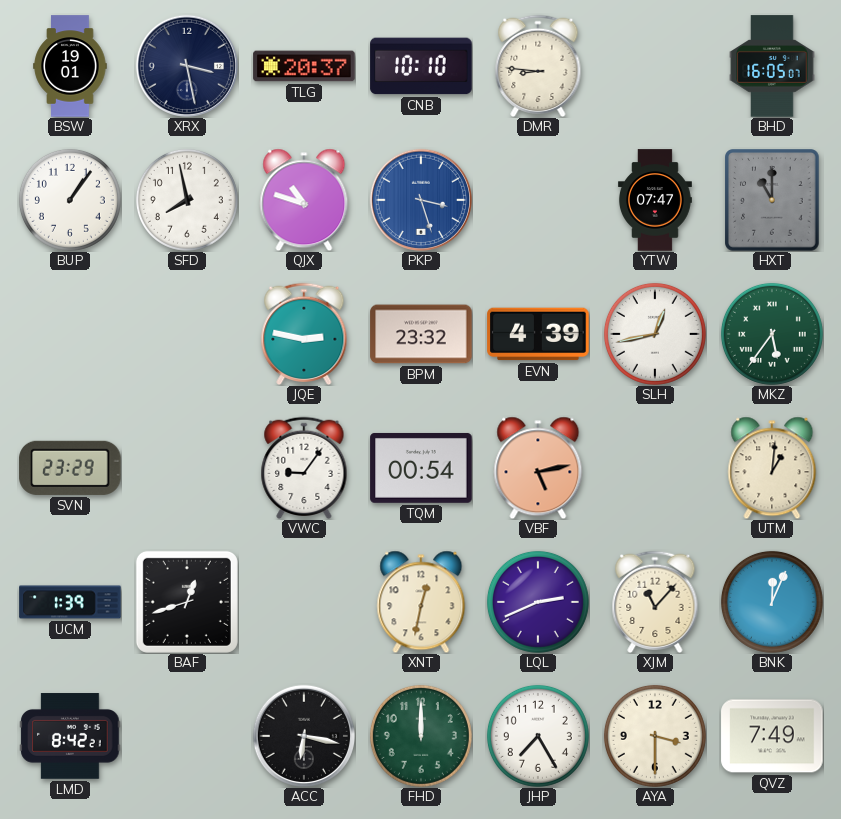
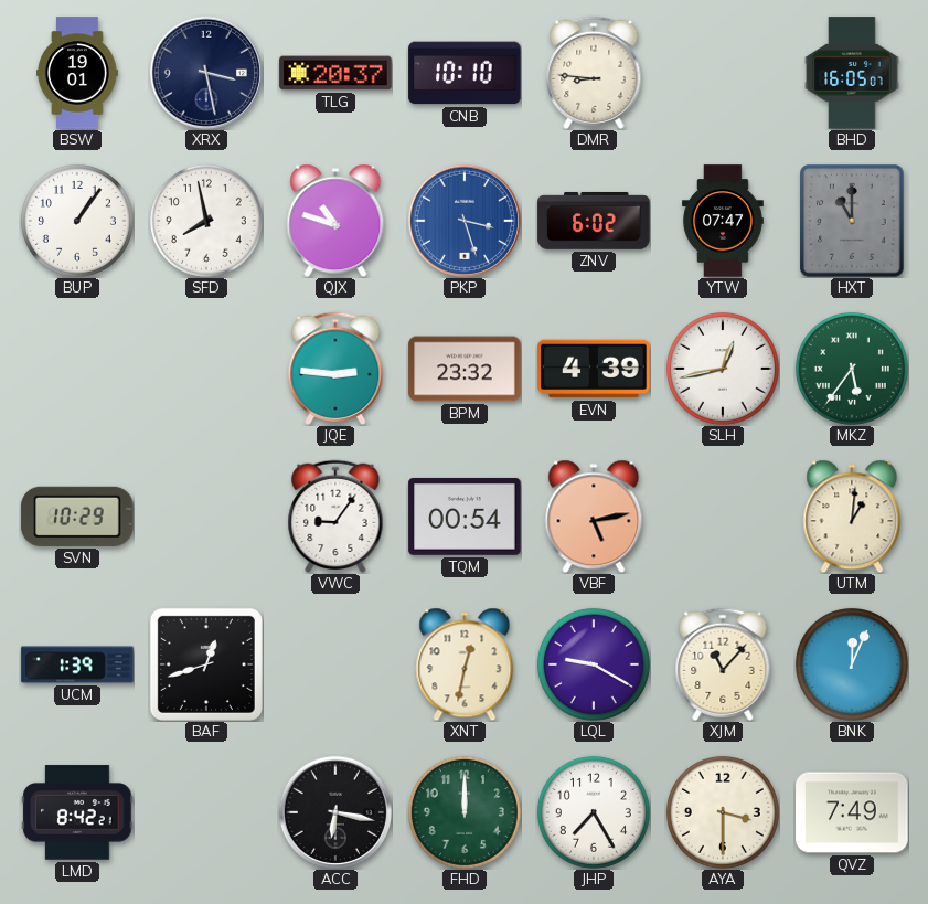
ZNV: none -> 6:02 (594, 221)
JQE: 2:47 -> 2:46 (335, 368)
SVN: 23:29 -> 10:29 (77, 517)
LQL: 2:41 -> 9:20 (594, 664)
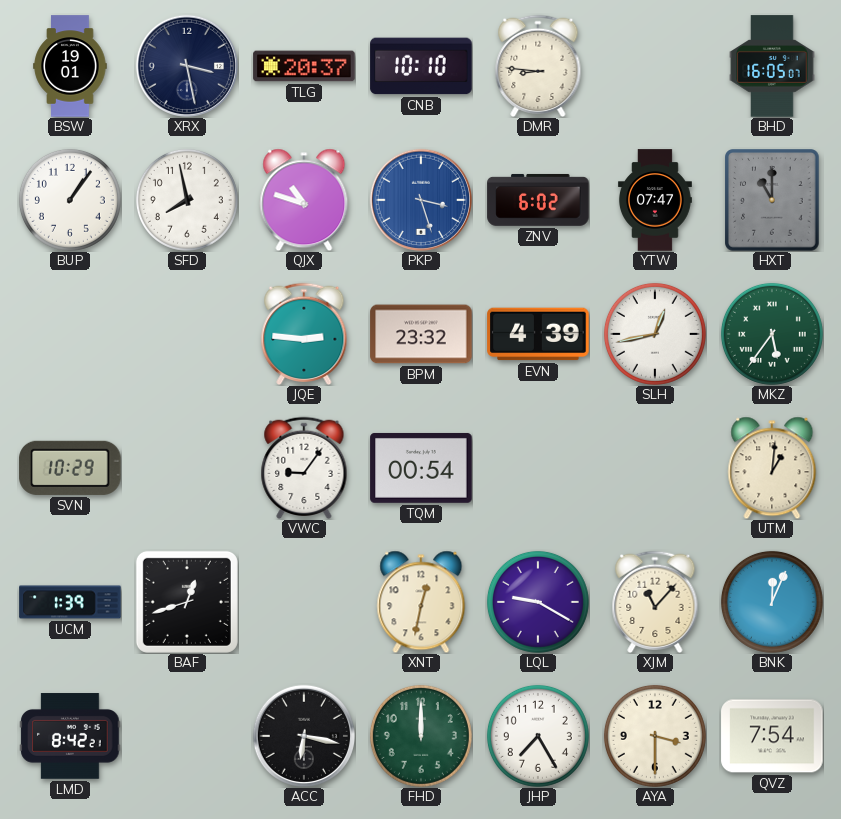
VBF: 5:13 -> none (594, 517)
QVZ: 7:49 -> 7:54 (772, 736)
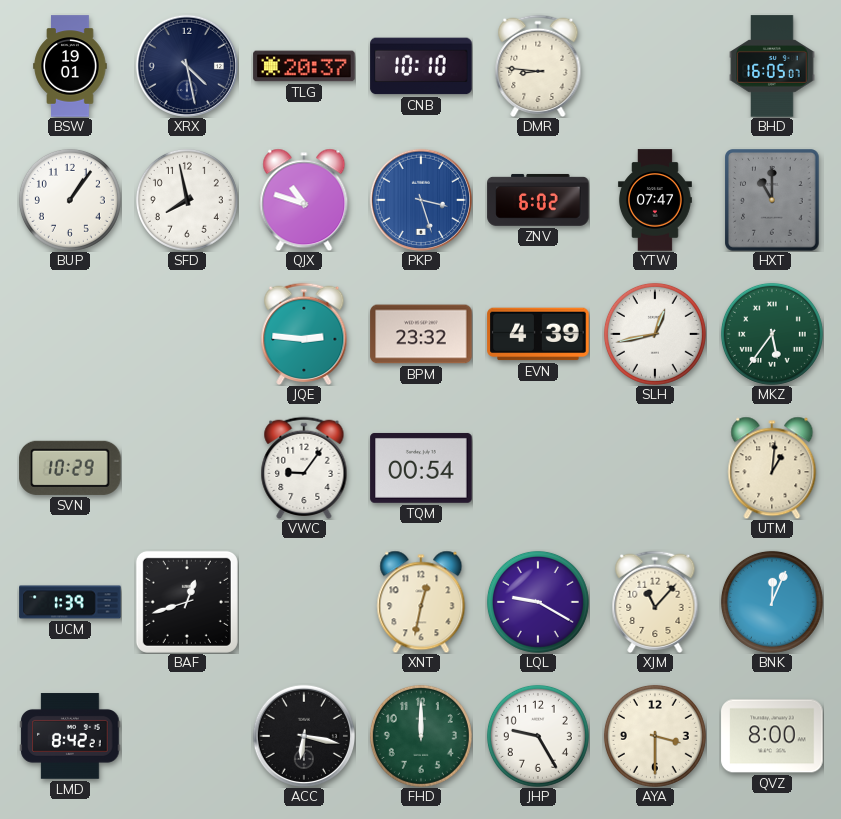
XRX: 3:28 -> 4:28 (186, 65)
JHP: 7:25 -> 9:25 (538, 736)
QVZ: 7:54 -> 8:00 (772, 736)
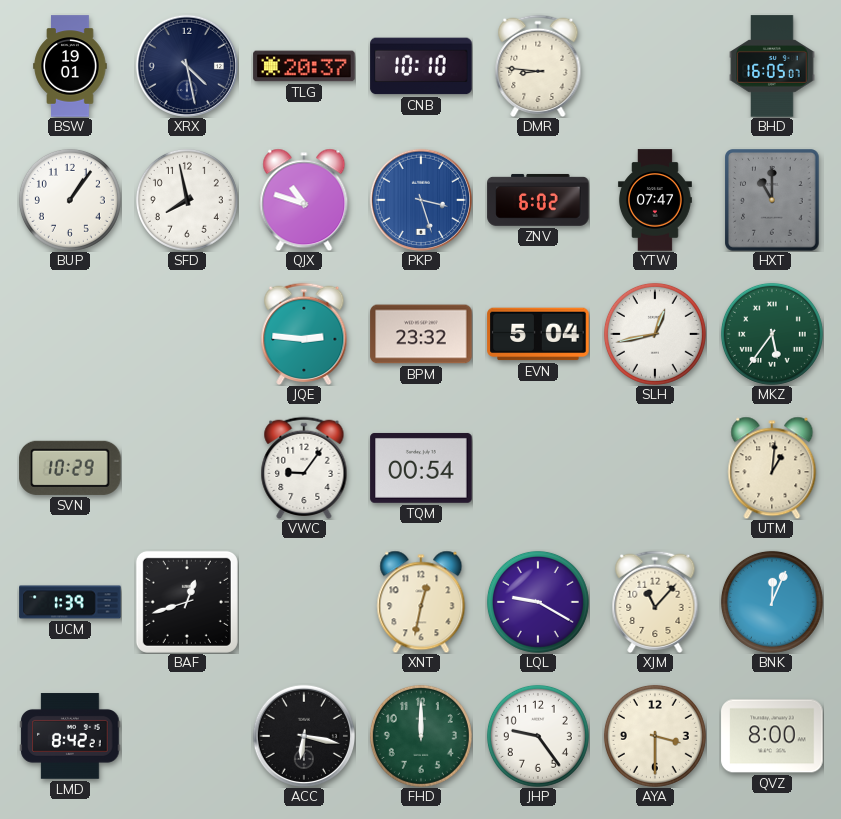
EVN: 4:39 -> 5:04 (538, 334)
JHP: 9:25 -> 9:24 (538, 736)
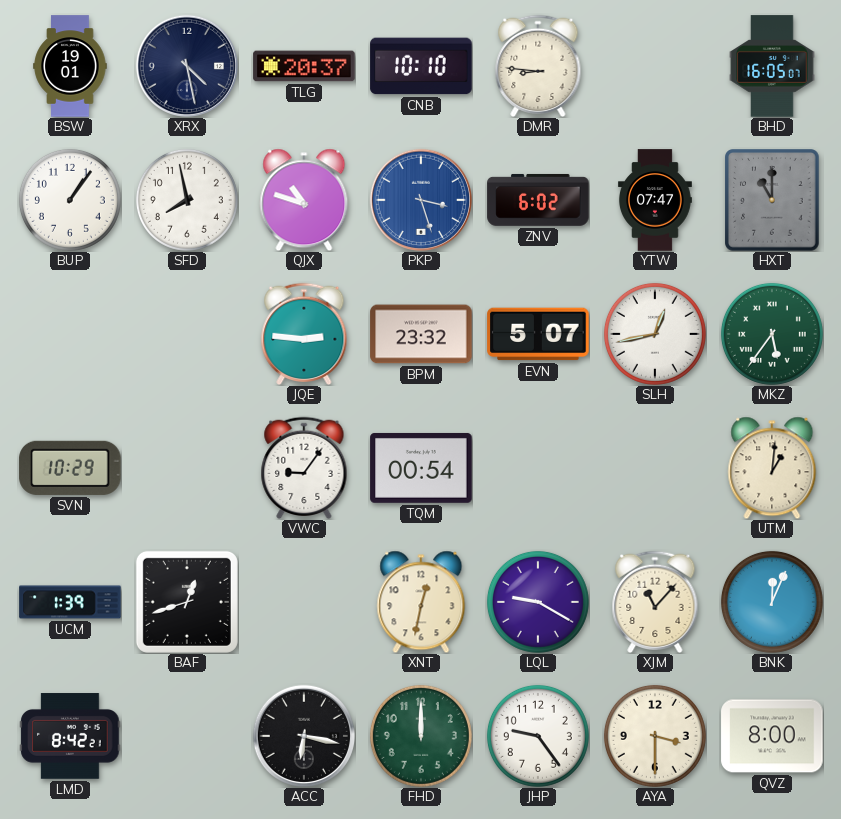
EVN: 5:04 -> 5:07 (538, 334)
